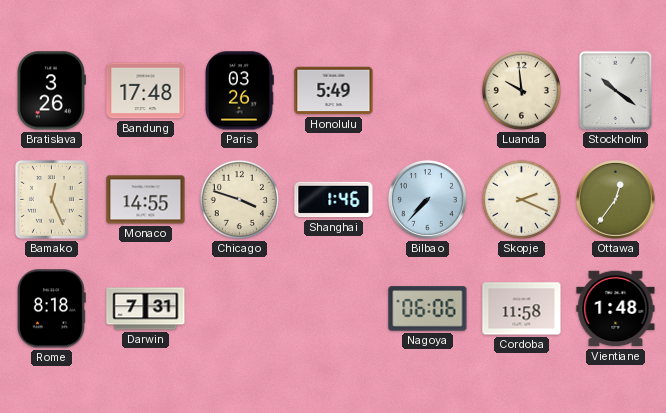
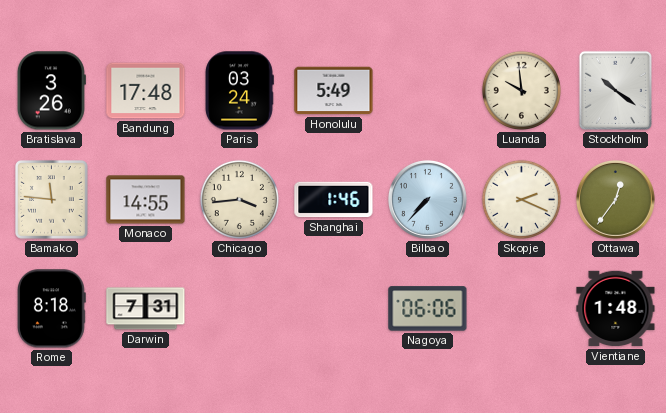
Paris: 03:26 -> 03:24 (239, 91)
Bamako: 12:26 -> 11:46 (52, 200)
Chicago: 3:48 -> 3:44 (239, 199)
Cordoba: 11:58 -> none (522, 309)
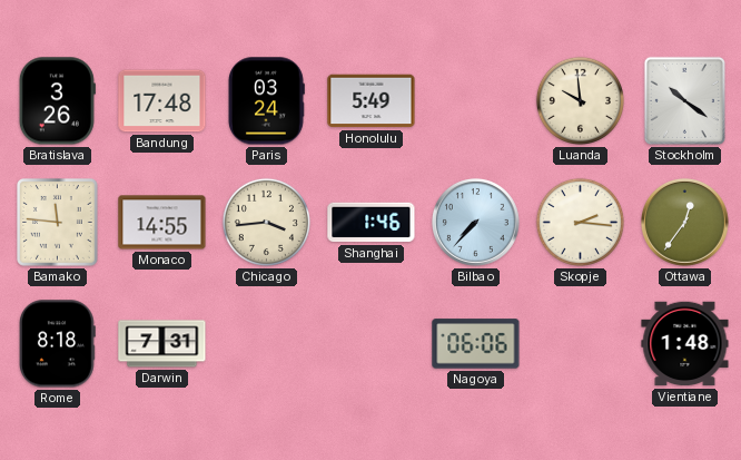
Skopje: 2:19 -> 2:16 (580, 222)
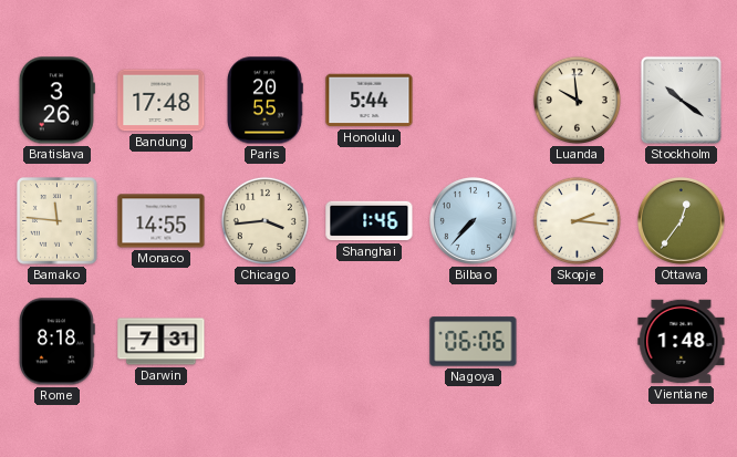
Paris: 03:24 -> 20:55 (264, 101)
Honolulu: 5:49 -> 5:44 (370, 101)
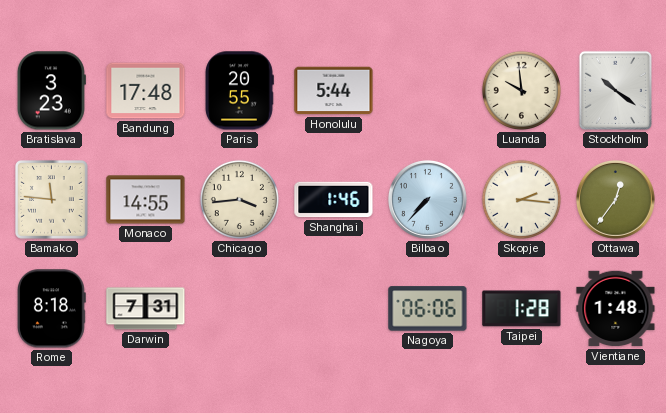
Bratislava: 3:26 -> 3:23 (51, 91)
Taipei: none -> 1:28 (522, 309)
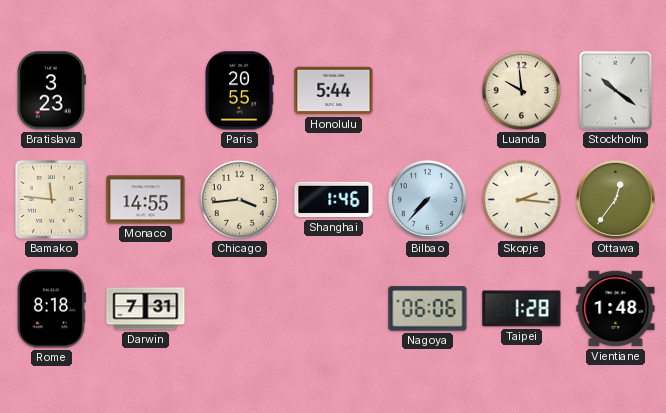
Bandung: 17:48 -> none (146, 91)
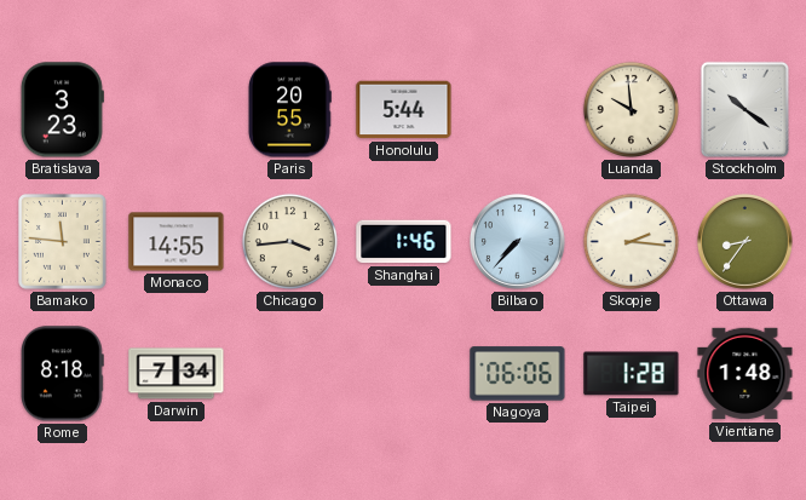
Ottawa: 12:36 -> 8:36 (745, 242)
Darwin: 7:31 -> 7:34 (177, 374)
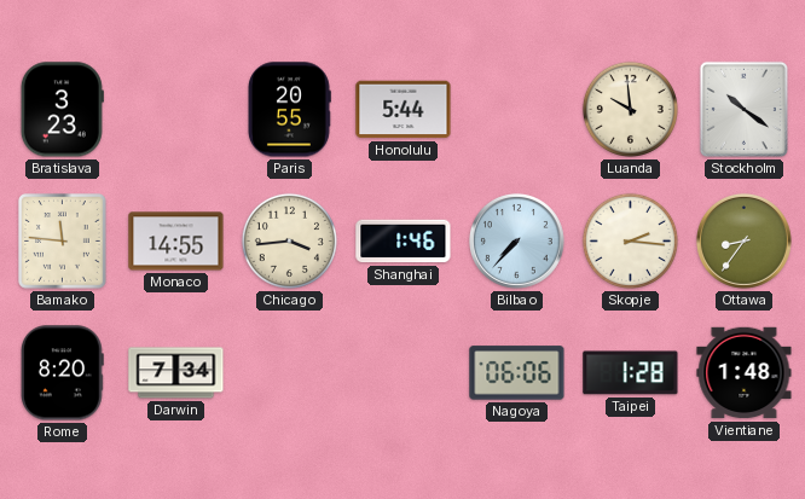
Rome: 8:18 -> 8:20 (63, 373)
